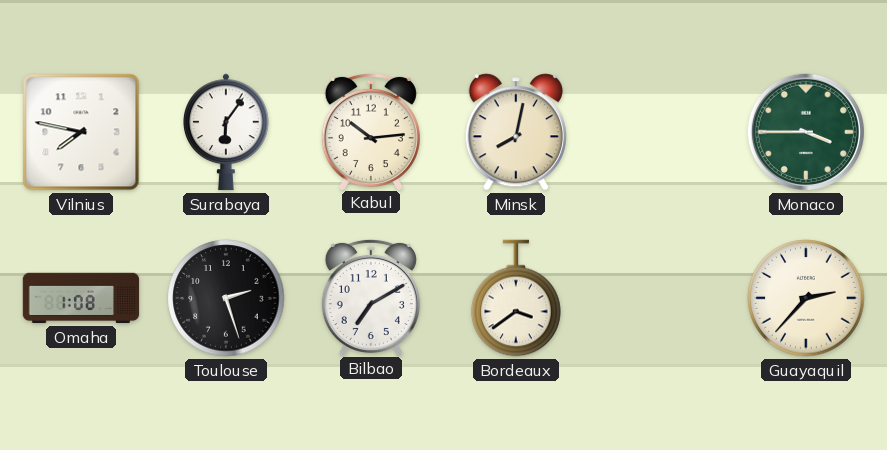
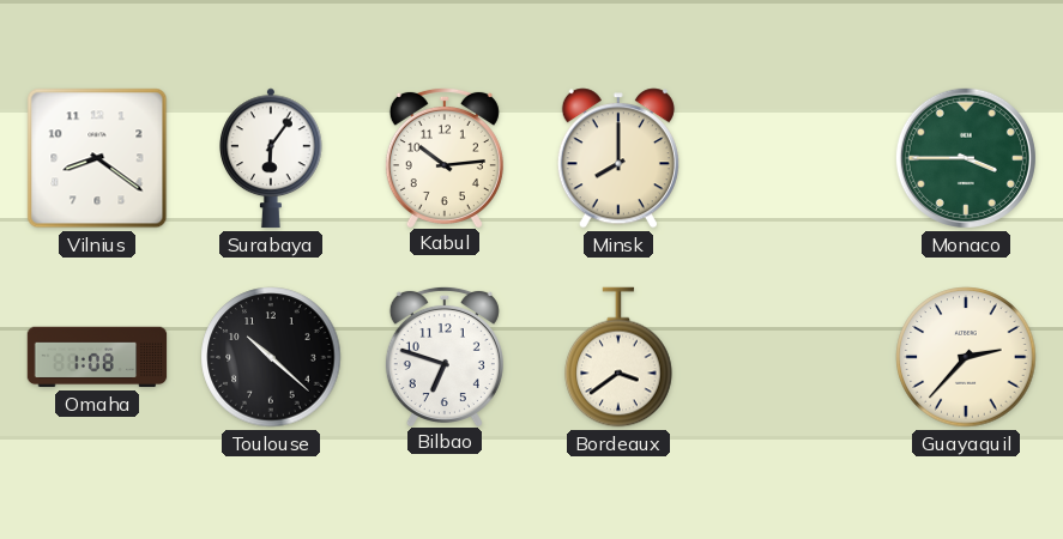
Vilnius: 7:47 -> 8:21 (97, 158)
Minsk: 8:02 -> 8:00 (618, 158)
Toulouse: 2:27 -> 10:22 (271, 357)
Bilbao: 7:10 -> 6:48 (445, 356)
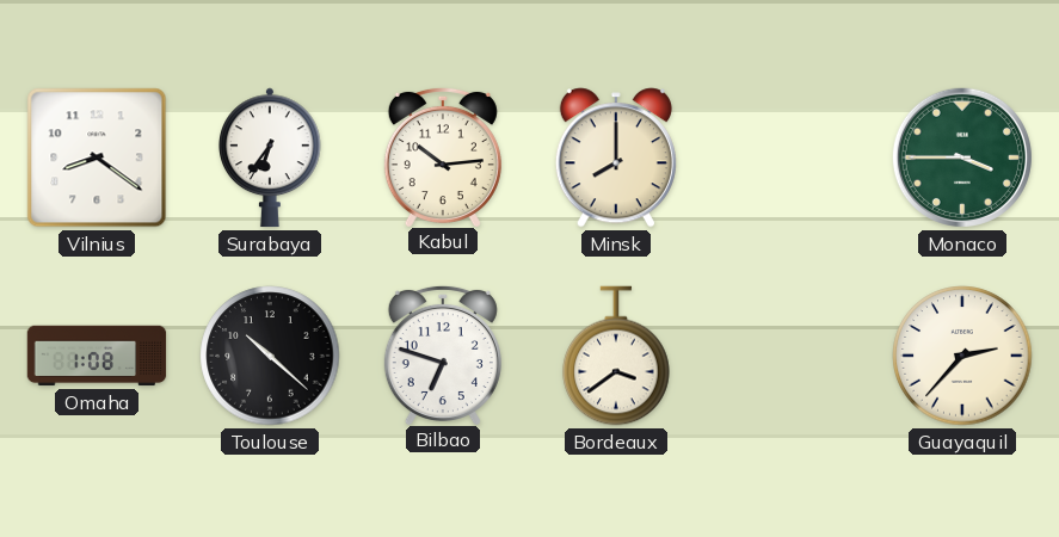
Surabaya: 6:06 -> 6:36 (271, 158)
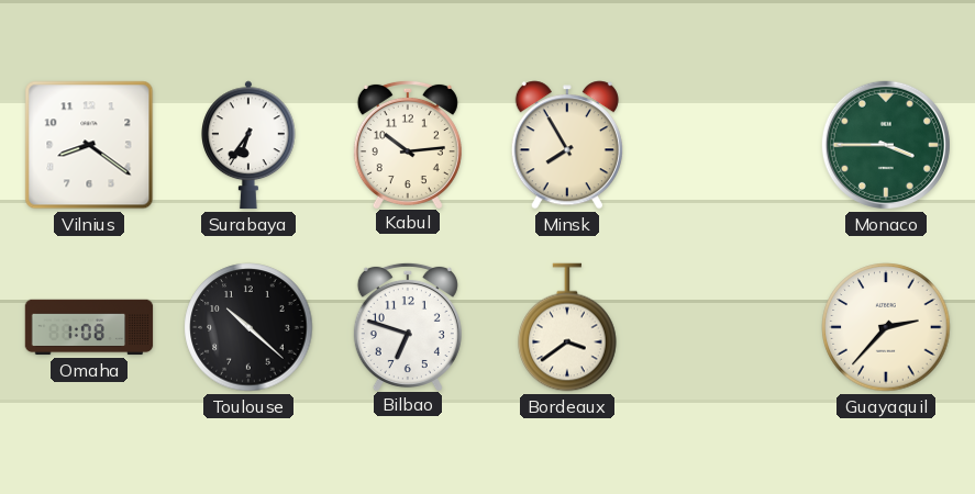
Minsk: 8:00 -> 7:55 (567, 145)
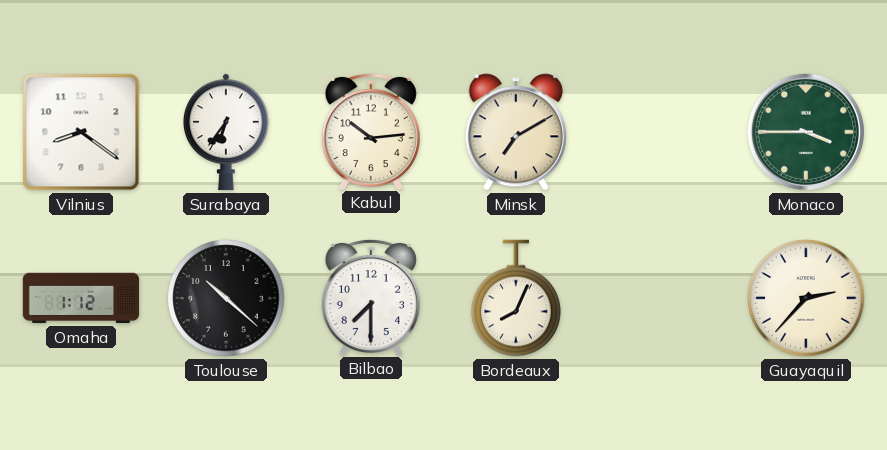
Minsk: 7:55 -> 7:10 (516, 132)
Omaha: 1:08 -> 1:12 (81, 298)
Bilbao: 6:48 -> 7:30 (371, 297)
Bordeaux: 3:39 -> 8:04 (516, 298)
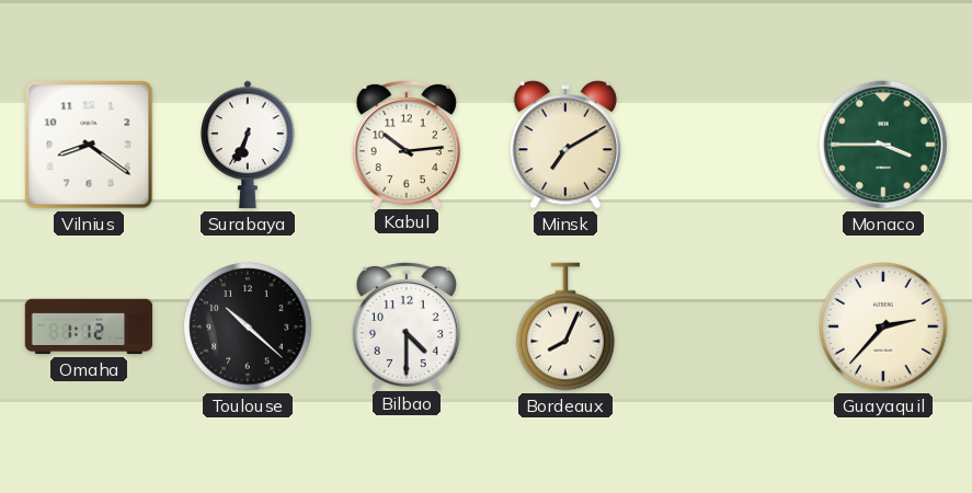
Surabaya: 6:36 -> 6:34 (249, 145)
Bilbao: 7:30 -> 4:30 (407, 325)
